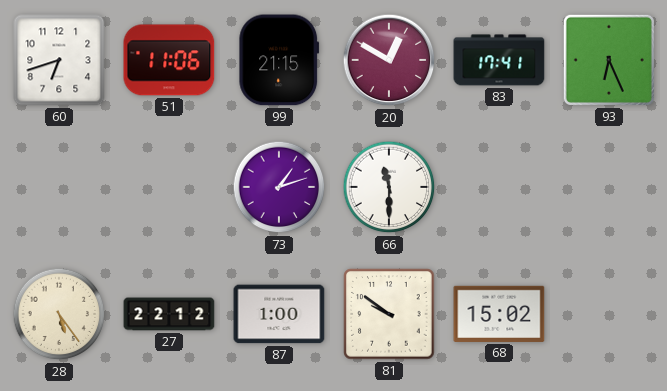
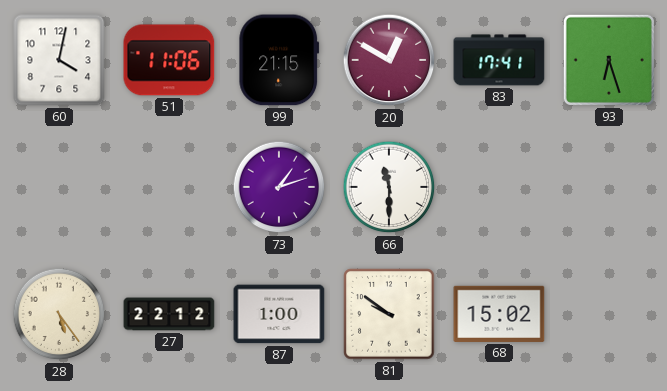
60: 6:42 -> 4:02 (59, 60)
93: 6:26 -> 6:27 (609, 60)
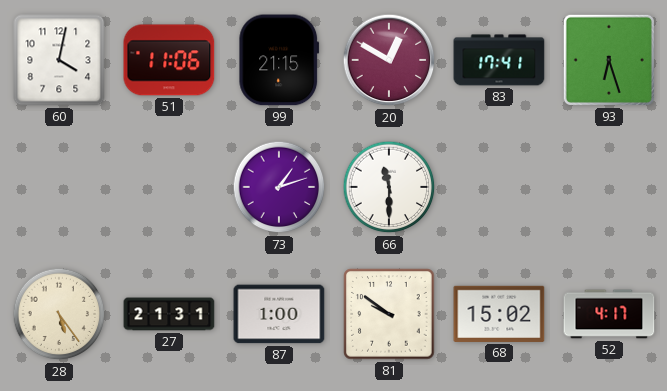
27: 22:12 -> 21:31 (169, 314)
52: none -> 4:17 (609, 314)
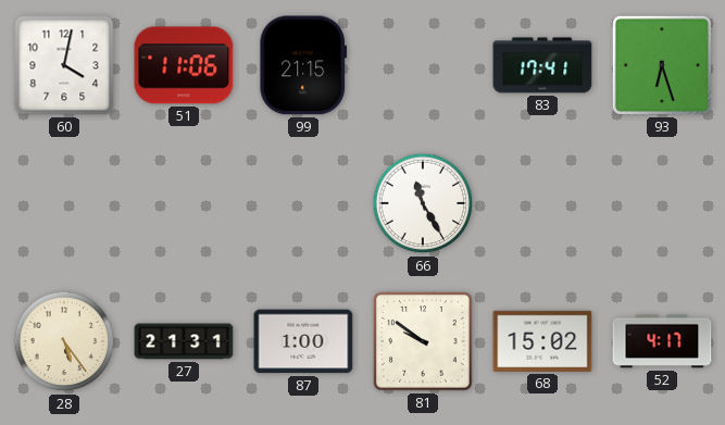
20: 12:50 -> none (389, 60)
73: 1:12 -> none (279, 187)
66: 11:30 -> 11:25 (423, 203)
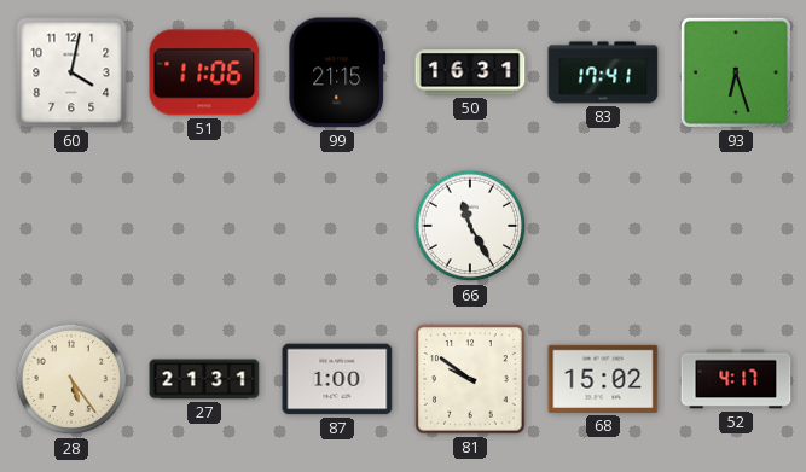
50: none -> 16:31 (470, 72)
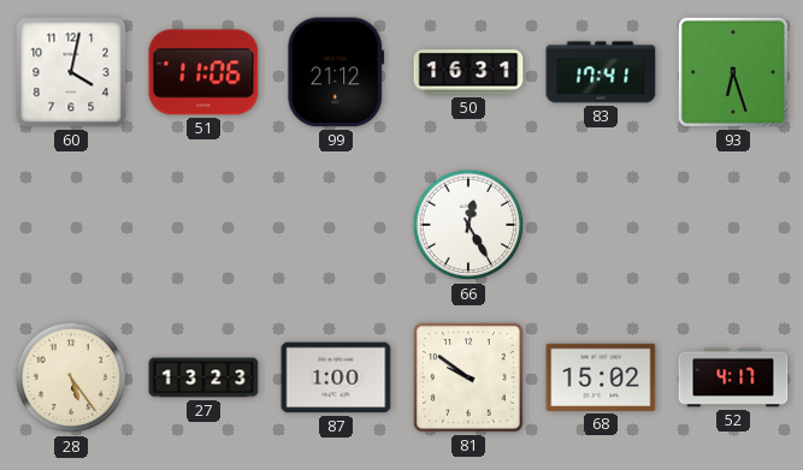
99: 21:15 -> 21:12 (336, 72)
66: 11:25 -> 12:25 (468, 225)
27: 21:31 -> 13:23 (203, 377)
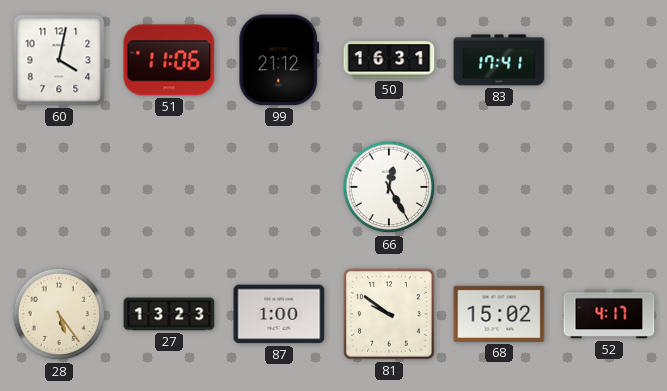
93: 6:27 -> none (733, 72)
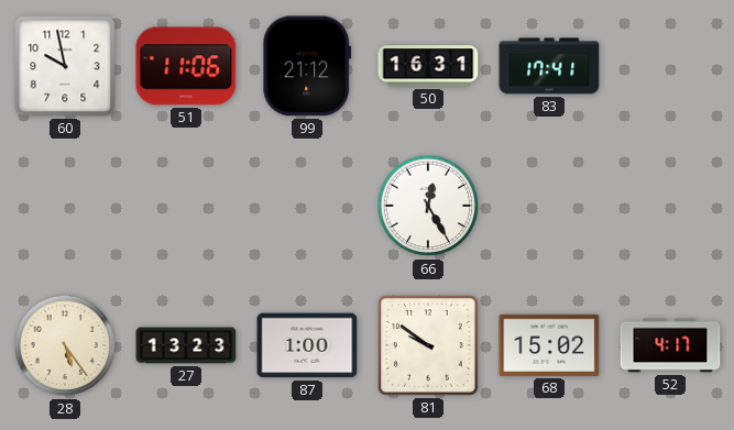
60: 4:02 -> 9:58 (65, 66)
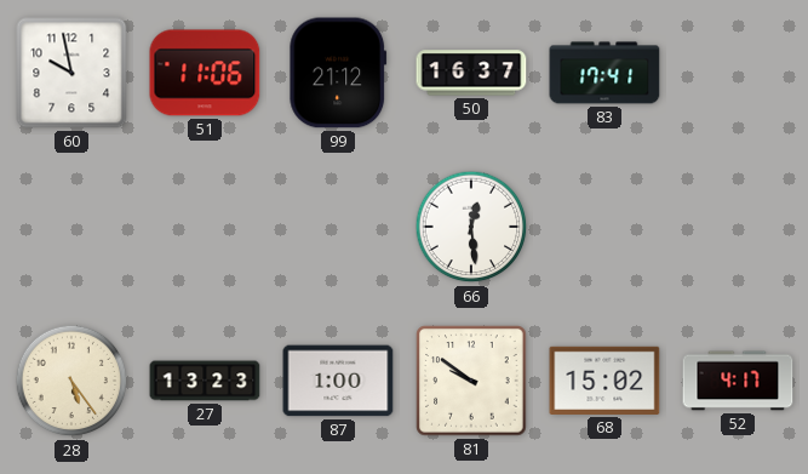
50: 16:31 -> 16:37 (471, 73)
66: 12:25 -> 12:29 (471, 227)
